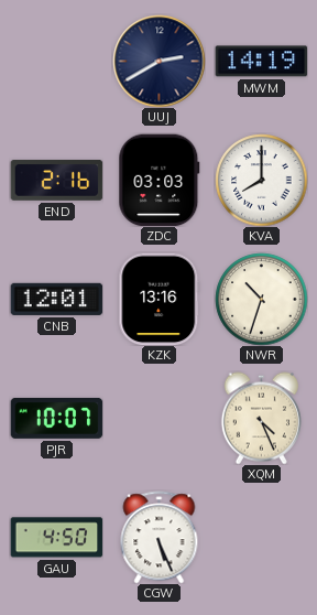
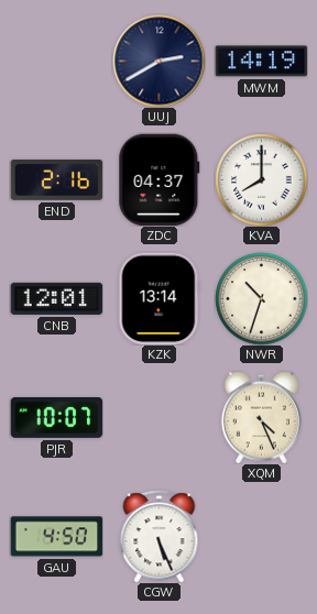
ZDC: 03:03 -> 04:37 (160, 179)
KZK: 13:16 -> 13:14 (160, 298)
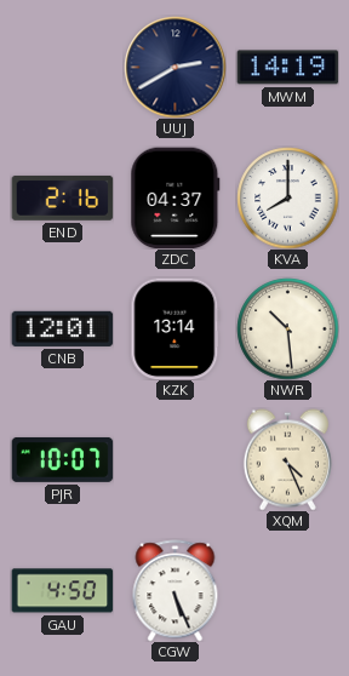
NWR: 10:33 -> 10:29 (287, 328)
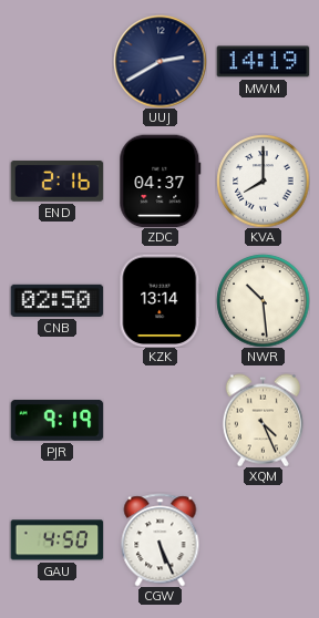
CNB: 12:01 -> 02:50 (56, 300)
PJR: 10:07 -> 9:19 (56, 420)
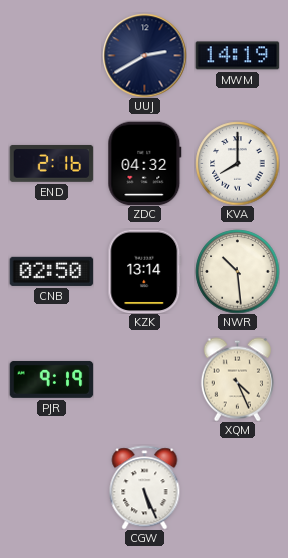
ZDC: 04:37 -> 04:32 (145, 163)
GAU: 4:50 -> none (56, 540)
